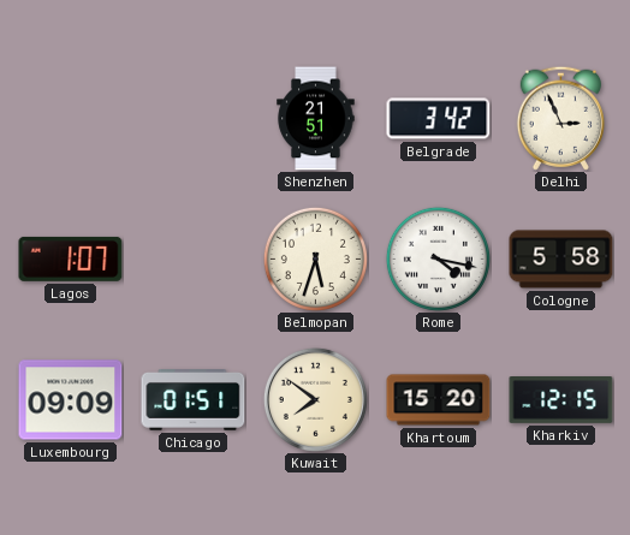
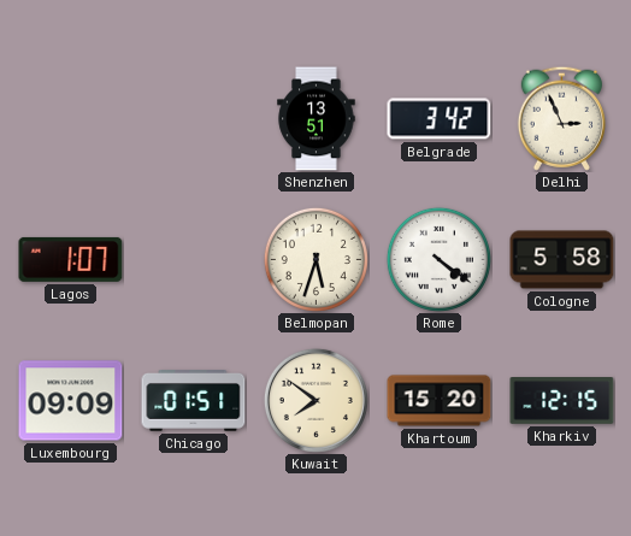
Shenzhen: 21:51 -> 13:51 (317, 119)
Rome: 4:17 -> 4:21 (438, 259)
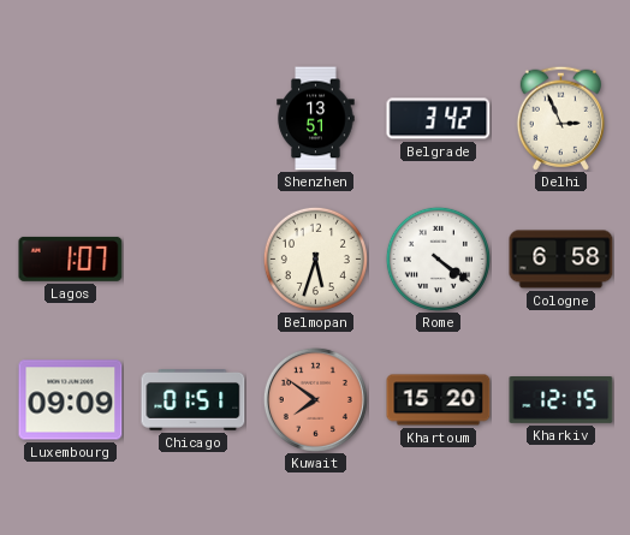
Cologne: 5:58 -> 6:58 (561, 260)
Kuwait dial: cream -> salmon (315, 399)
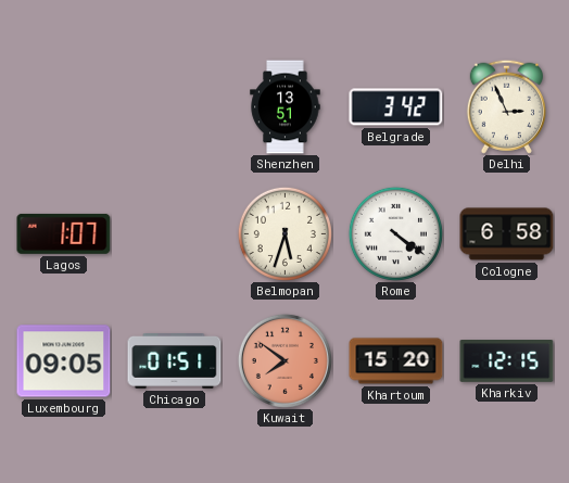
Luxembourg: 09:09 -> 09:05 (64, 361)
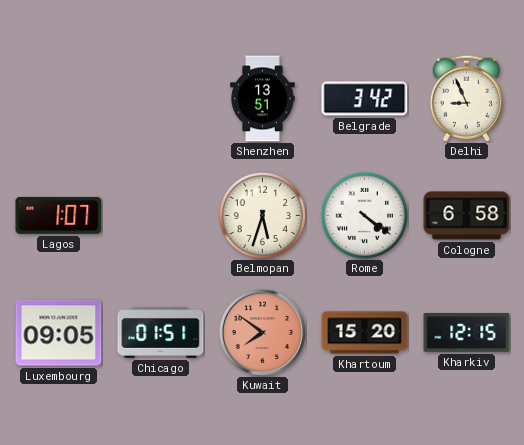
Delhi: 2:56 -> 8:56 (466, 98)
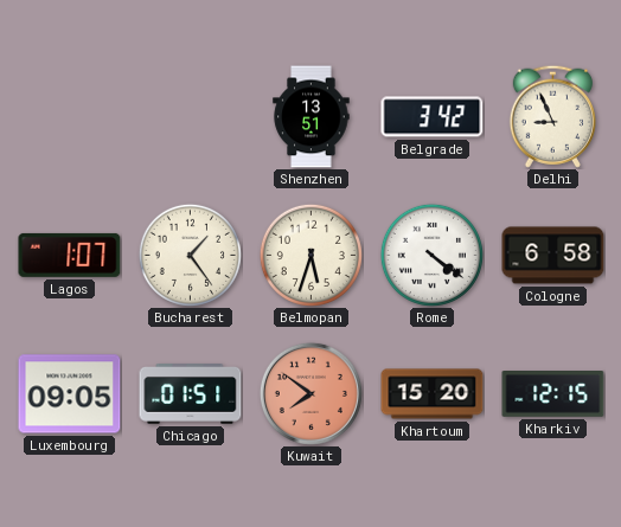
Bucharest: none -> 1:24 (190, 255)
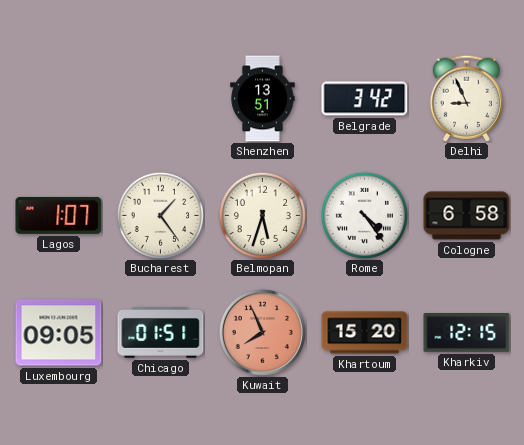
Rome: 4:21 -> 4:24 (364, 215)
Kuwait: 7:51 -> 7:56 (262, 332)
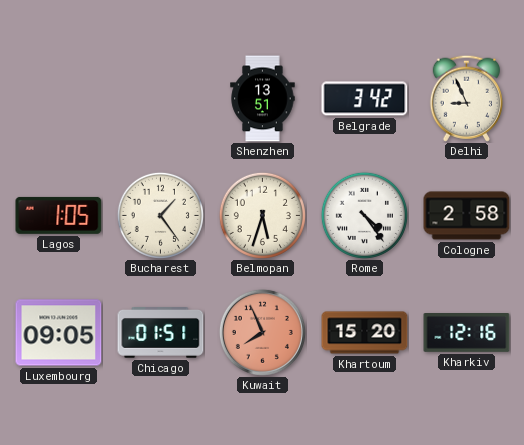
Lagos: 1:07 -> 1:05 (59, 215)
Cologne: 6:58 -> 2:58 (467, 216)
Kharkiv: 12:15 -> 12:16 (467, 333)
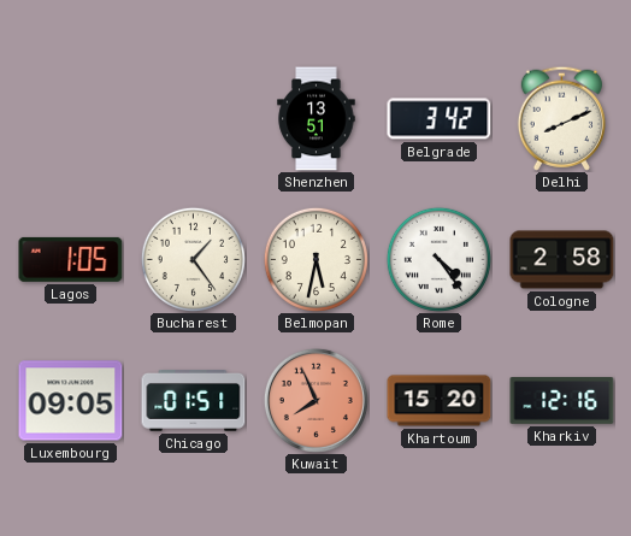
Delhi: 8:56 -> 8:11 (561, 118)
Belmopan: 5:33 -> 5:32 (315, 259)
